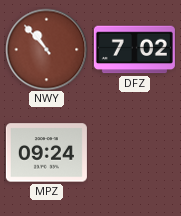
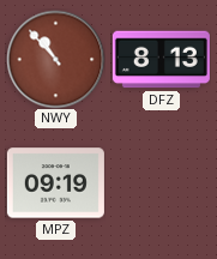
DFZ: 7:02 -> 8:13 (161, 60)
MPZ: 09:24 -> 09:19 (55, 183)
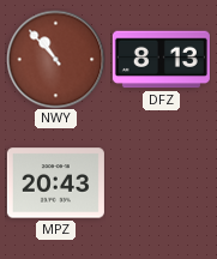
MPZ: 09:19 -> 20:43 (55, 183)
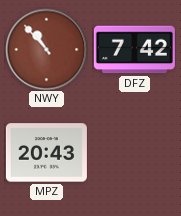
DFZ: 8:13 -> 7:42 (134, 50)
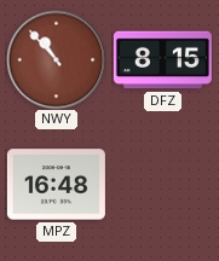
DFZ: 7:42 -> 8:15 (162, 60)
MPZ: 20:43 -> 16:48 (56, 185)
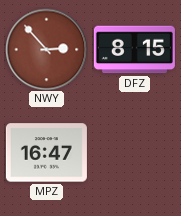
NWY: 10:53 -> 2:53 (46, 49)
MPZ: 16:48 -> 16:47 (46, 153)
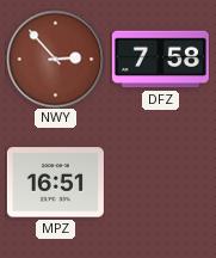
DFZ: 8:15 -> 7:58 (160, 60)
MPZ: 16:47 -> 16:51 (55, 183)
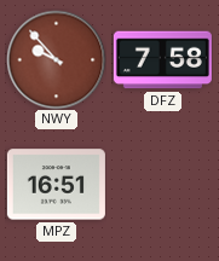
NWY: 2:53 -> 9:53 (56, 59)
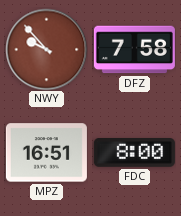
FDC: none -> 8:00 (134, 153)
